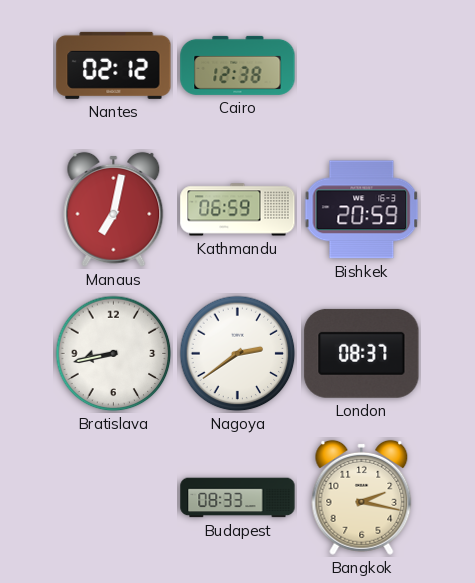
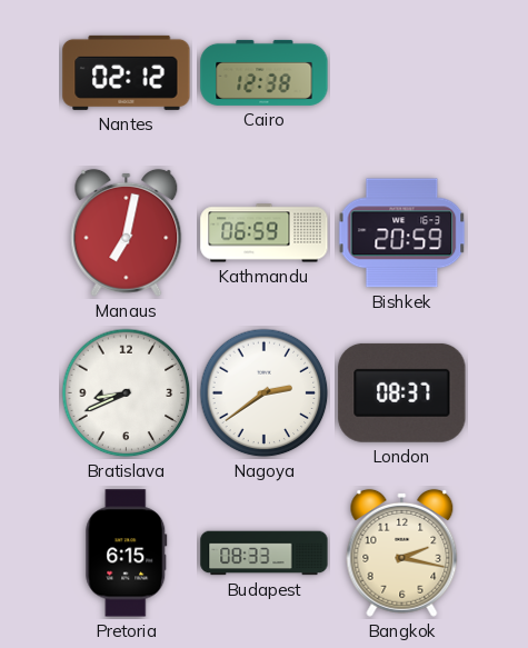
Bratislava: 8:43 -> 8:41 (127, 393)
Pretoria: none -> 6:15 (127, 554)
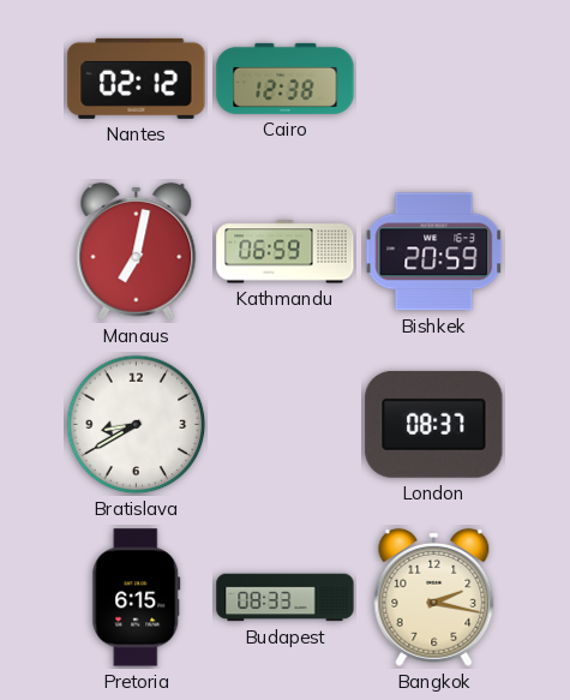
Bratislava: 8:41 -> 8:40 (137, 425)
Nagoya: 2:39 -> none (265, 393)
